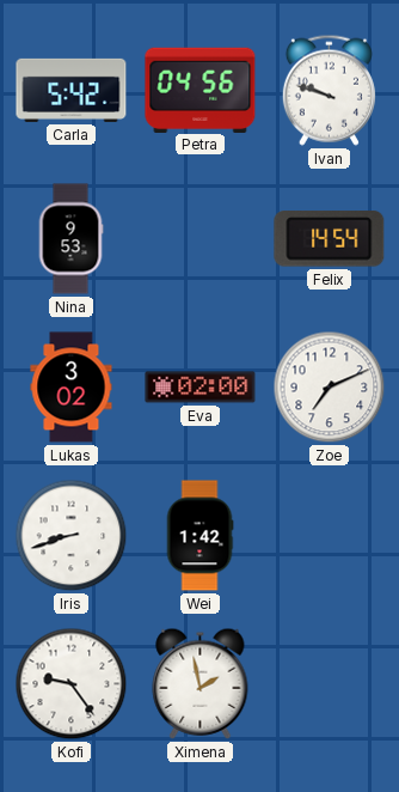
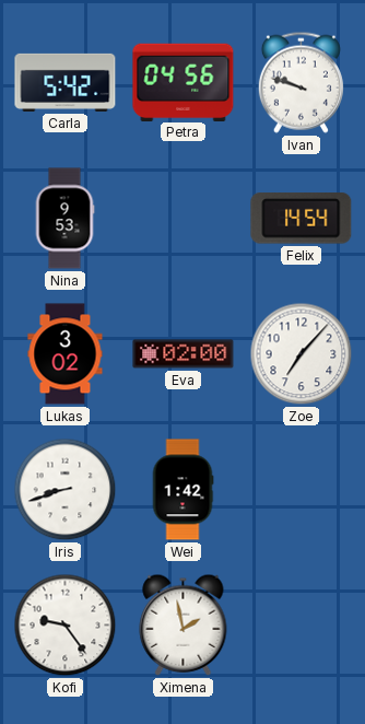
Zoe: 7:11 -> 7:07 (302, 354)
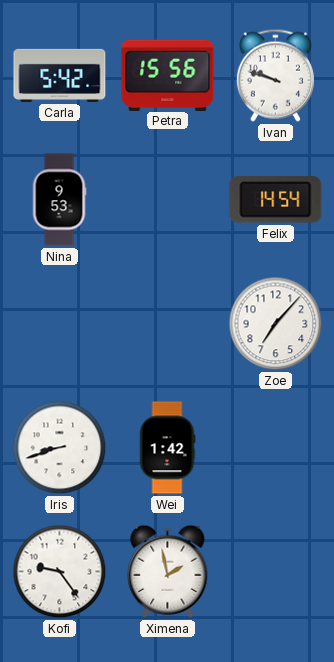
Petra: 04:56 -> 15:56 (168, 75)
Lukas: 3:02 -> none (66, 354)
Eva: 02:00 -> none (184, 354)
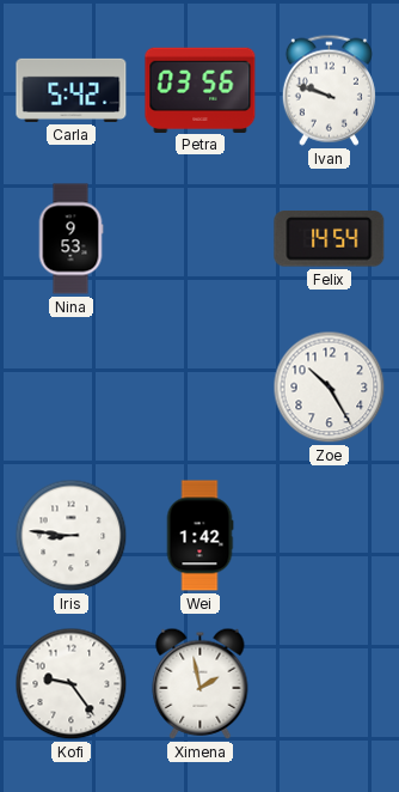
Petra: 15:56 -> 03:56 (201, 90)
Zoe: 7:07 -> 10:25 (330, 388)
Iris: 8:42 -> 8:46 (72, 536)
